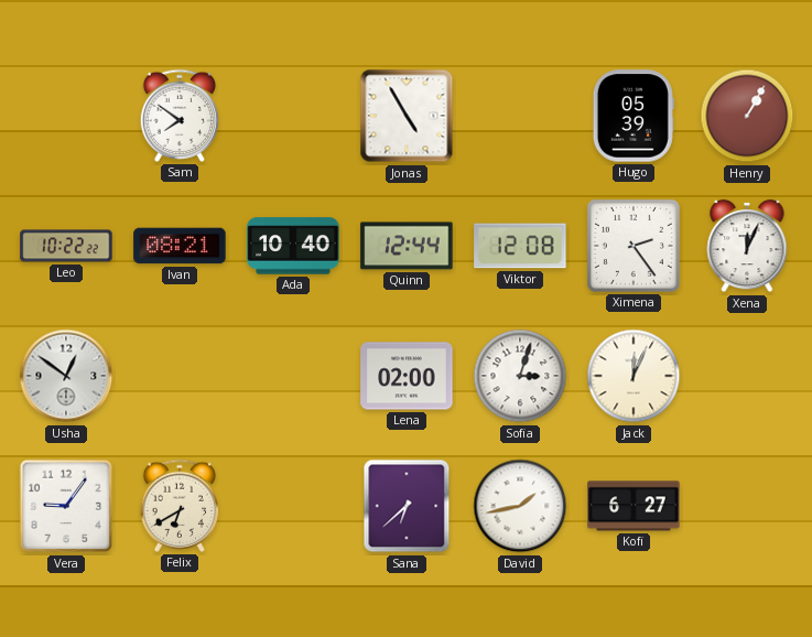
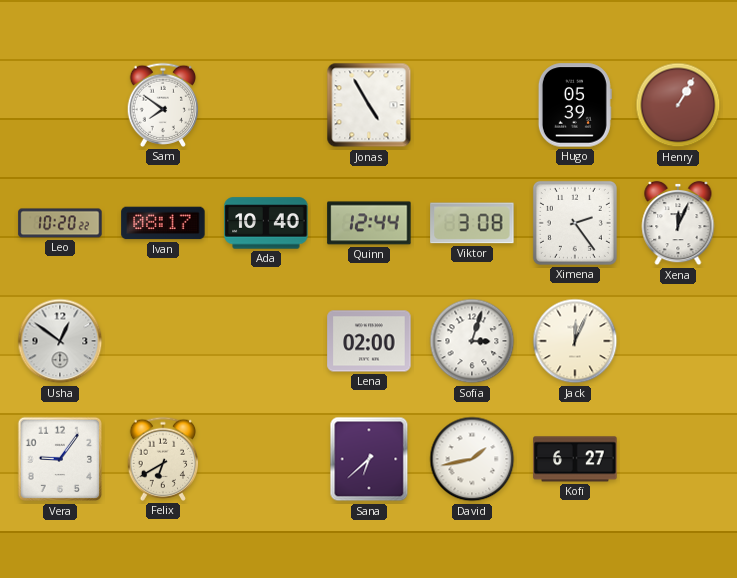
Leo: 10:22 -> 10:20 (60, 223)
Ivan: 08:21 -> 08:17 (163, 223)
Viktor: 12:08 -> 3:08 (472, 223)
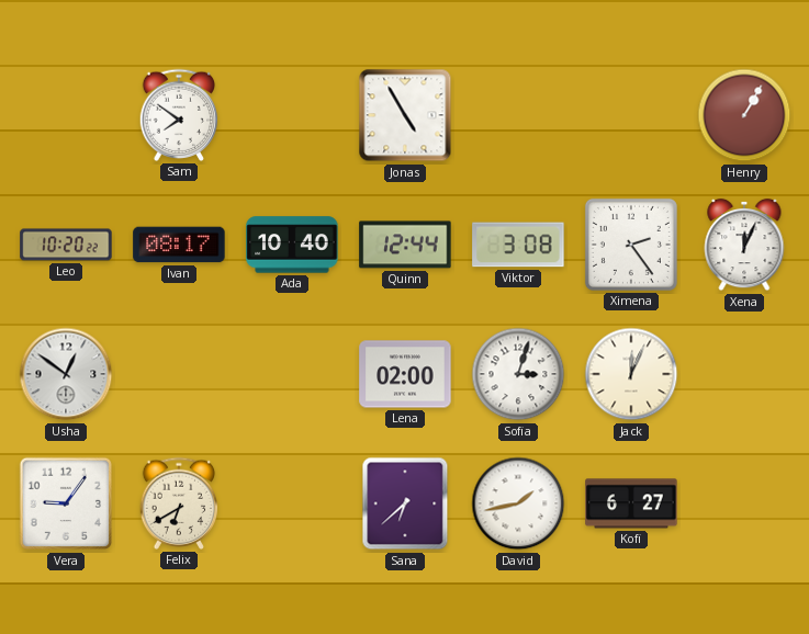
Hugo: 05:39 -> none (575, 105)
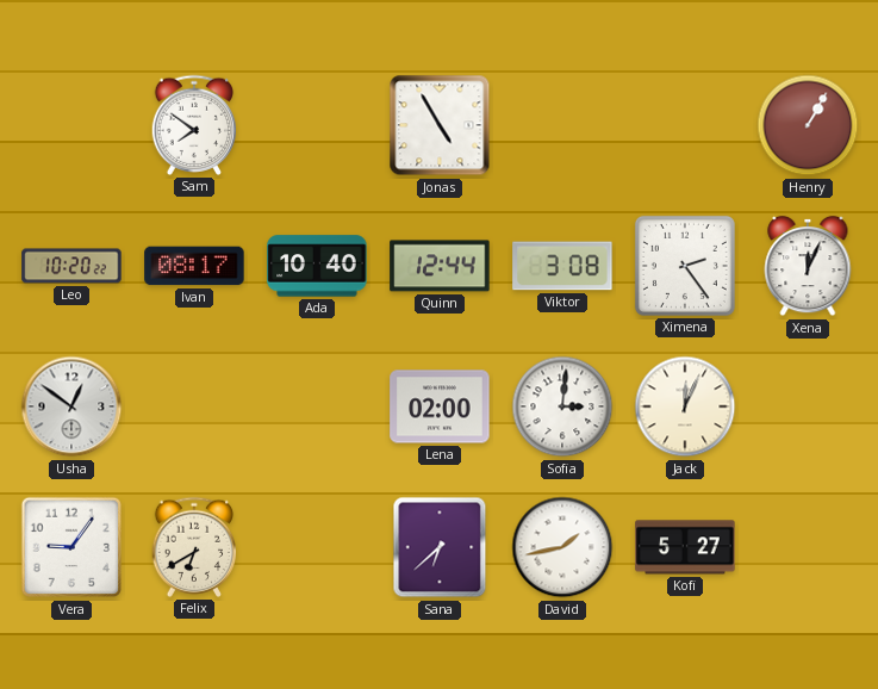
Sofia: 3:03 -> 3:01 (562, 406)
Kofi: 6:27 -> 5:27 (685, 547)
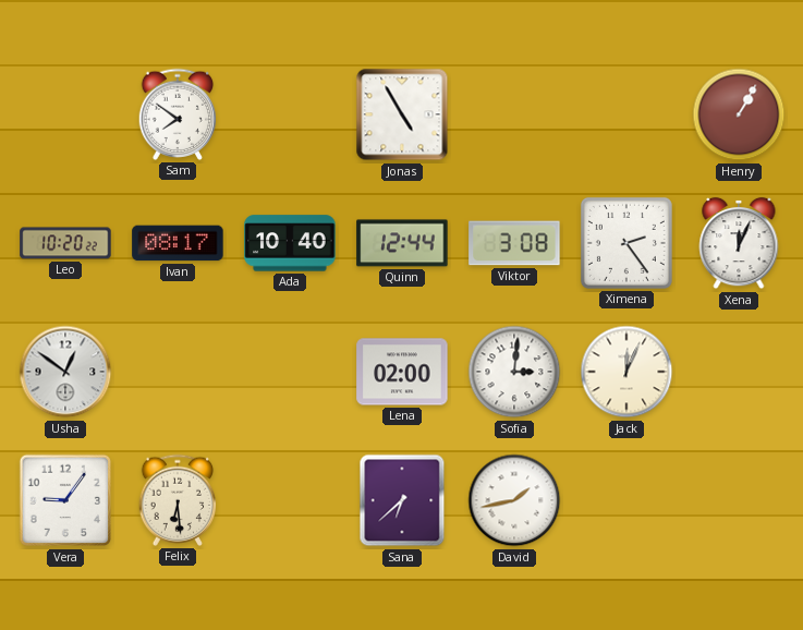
Felix: 6:40 -> 6:29 (178, 500)
Kofi: 5:27 -> none (685, 547)
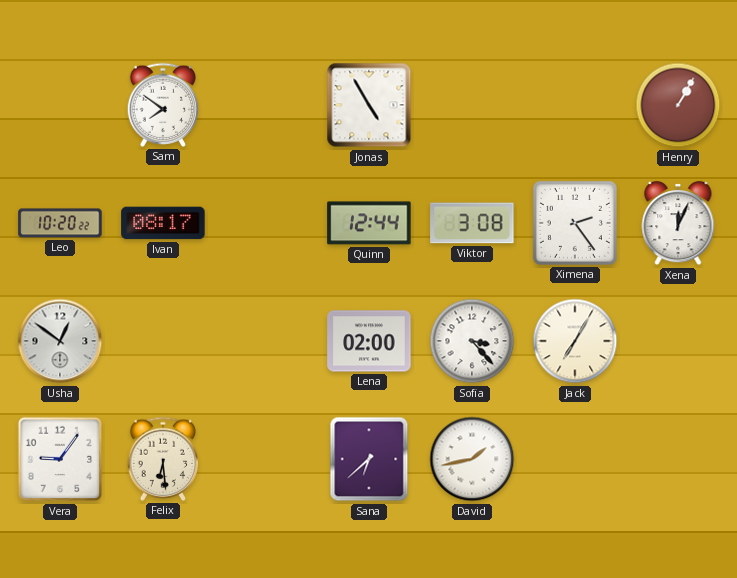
Ada: 10:40 -> none (290, 243)
Sofia: 3:01 -> 3:23 (472, 341)
Jack: 12:04 -> 7:05 (575, 341)
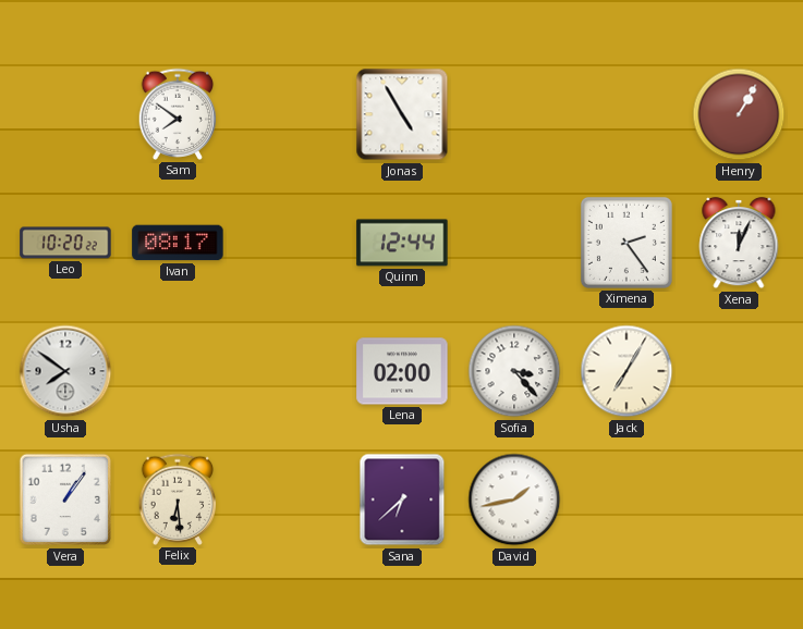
Viktor: 3:08 -> none (472, 223)
Usha: 12:51 -> 7:51 (65, 371)
Vera: 9:06 -> 1:06 (65, 499)
